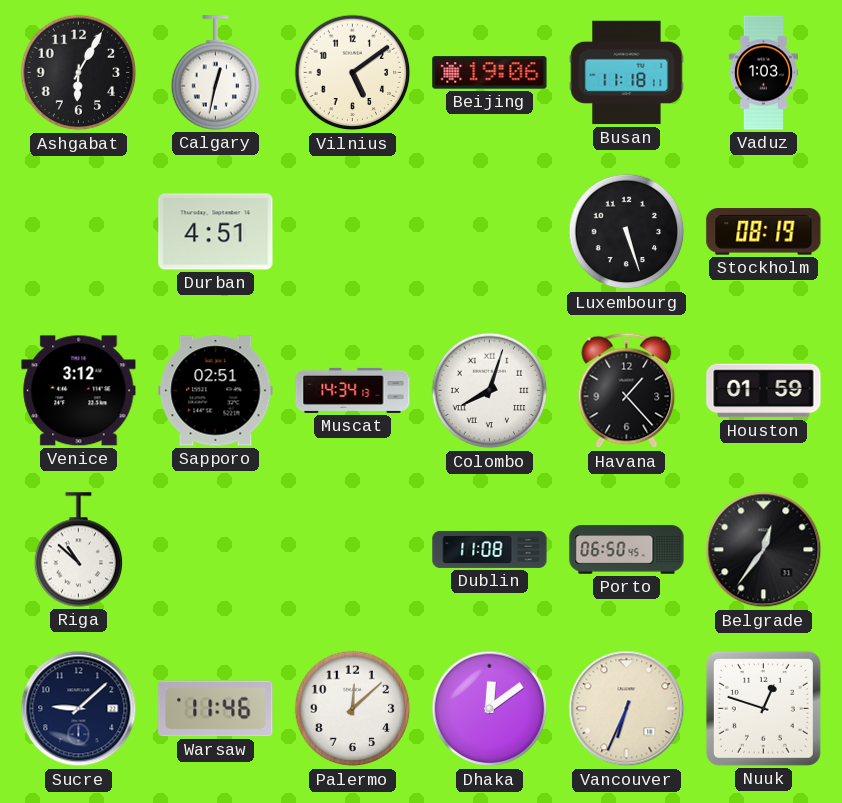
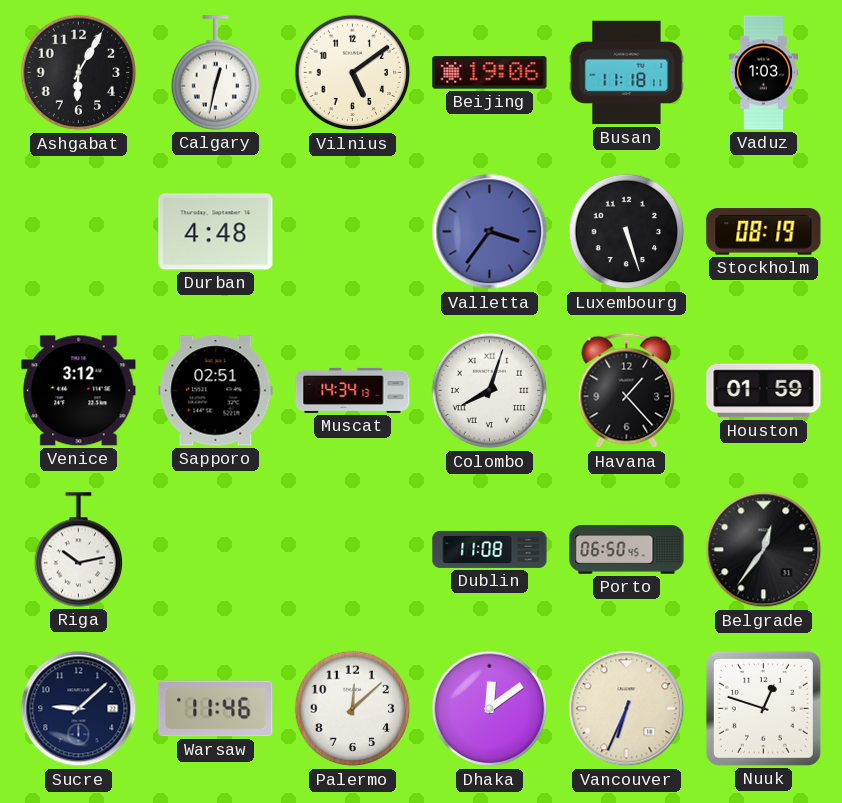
Durban: 4:51 -> 4:48 (216, 232)
Valletta: none -> 3:36 (490, 232)
Riga: 10:52 -> 10:13 (79, 550)
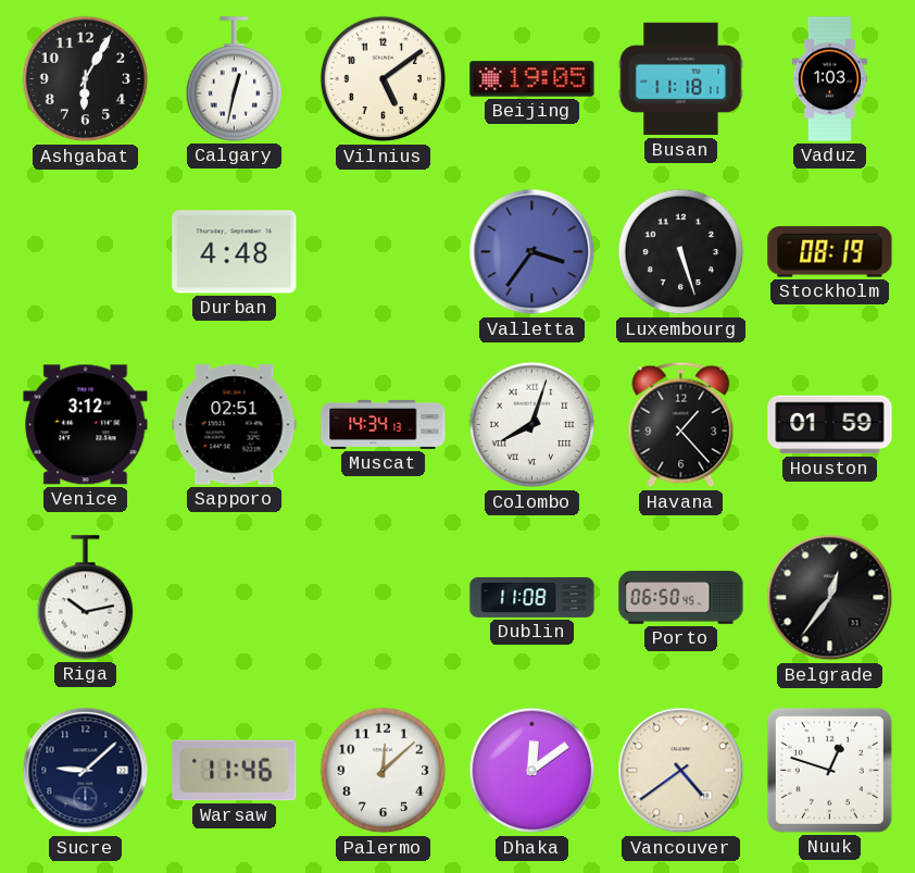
Beijing: 19:06 -> 19:05 (532, 79)
Vancouver: 6:34 -> 4:39 (681, 771)
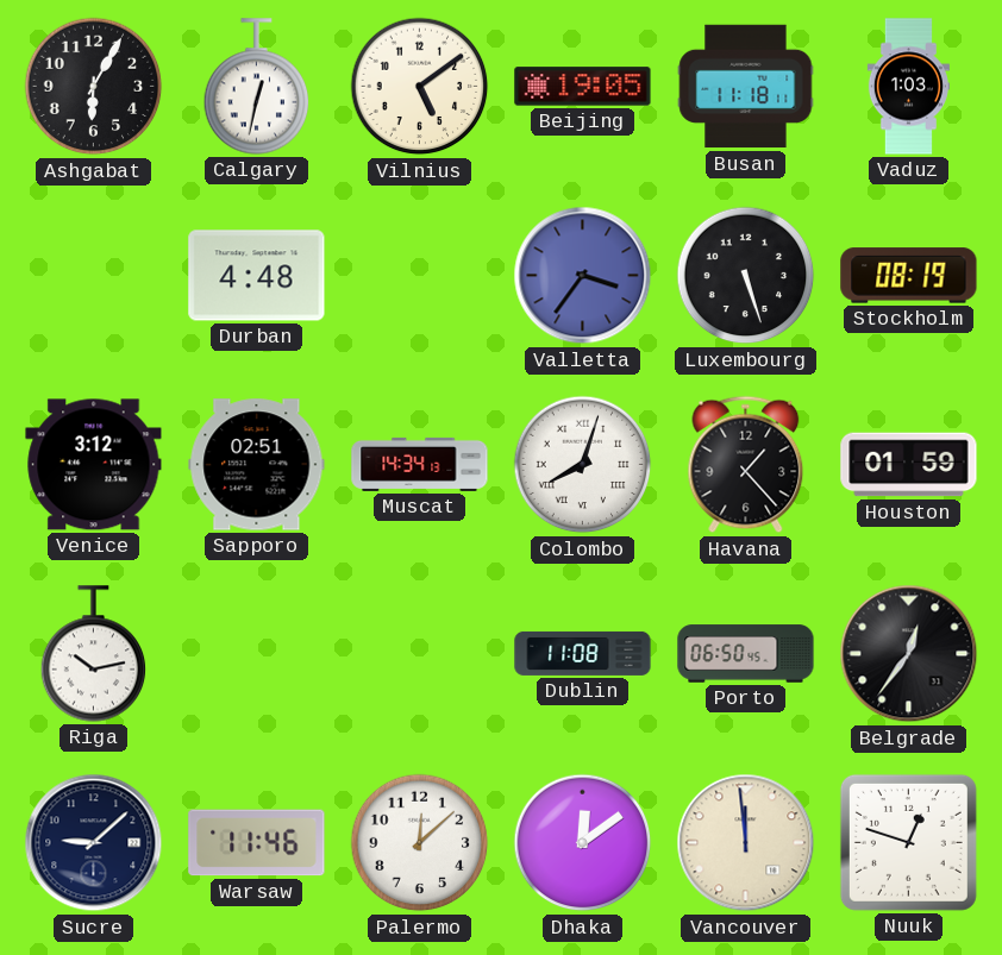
Vancouver: 4:39 -> 11:59 (746, 843)
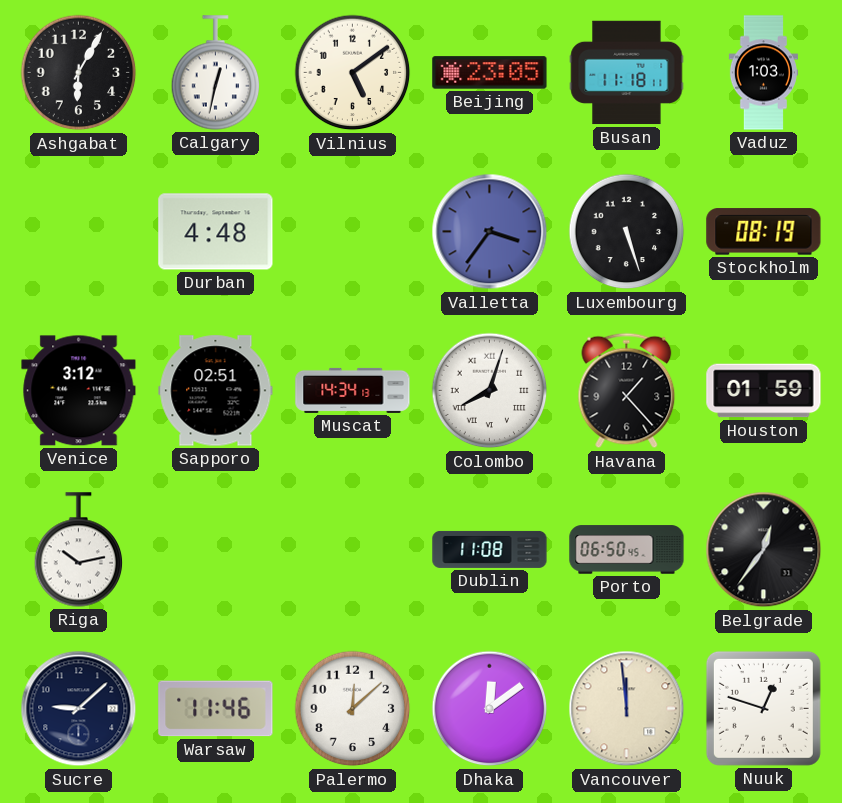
Beijing: 19:05 -> 23:05 (490, 73)
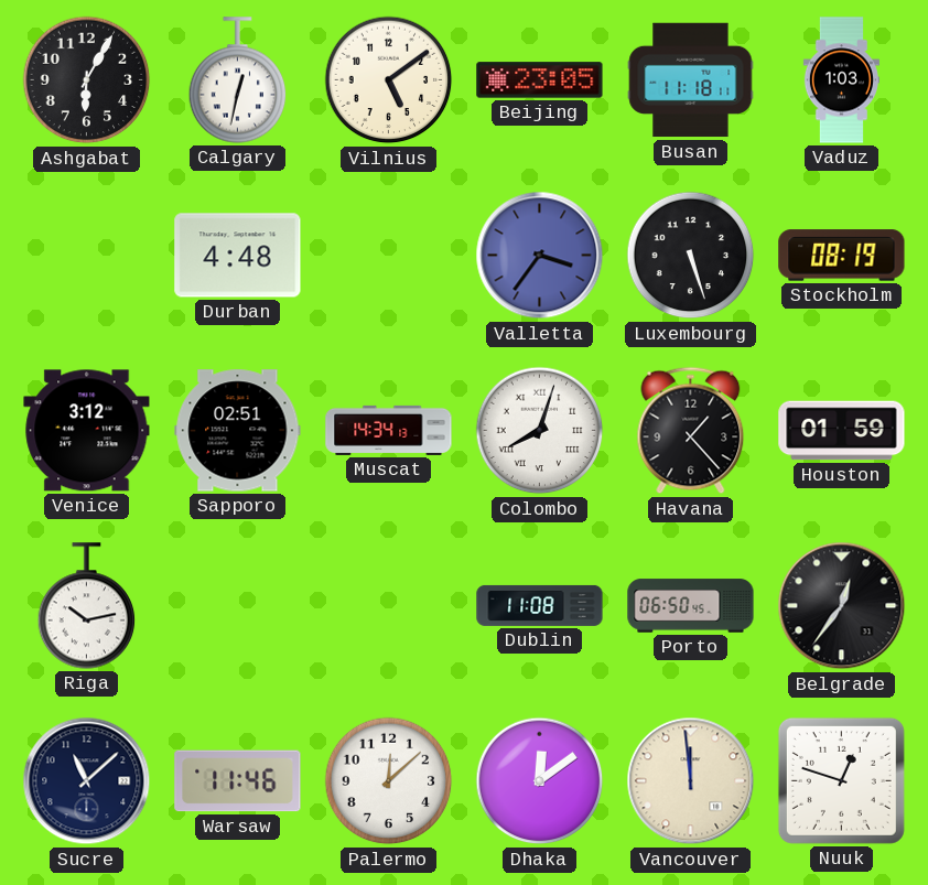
Sucre: 9:08 -> 11:08 (87, 781)
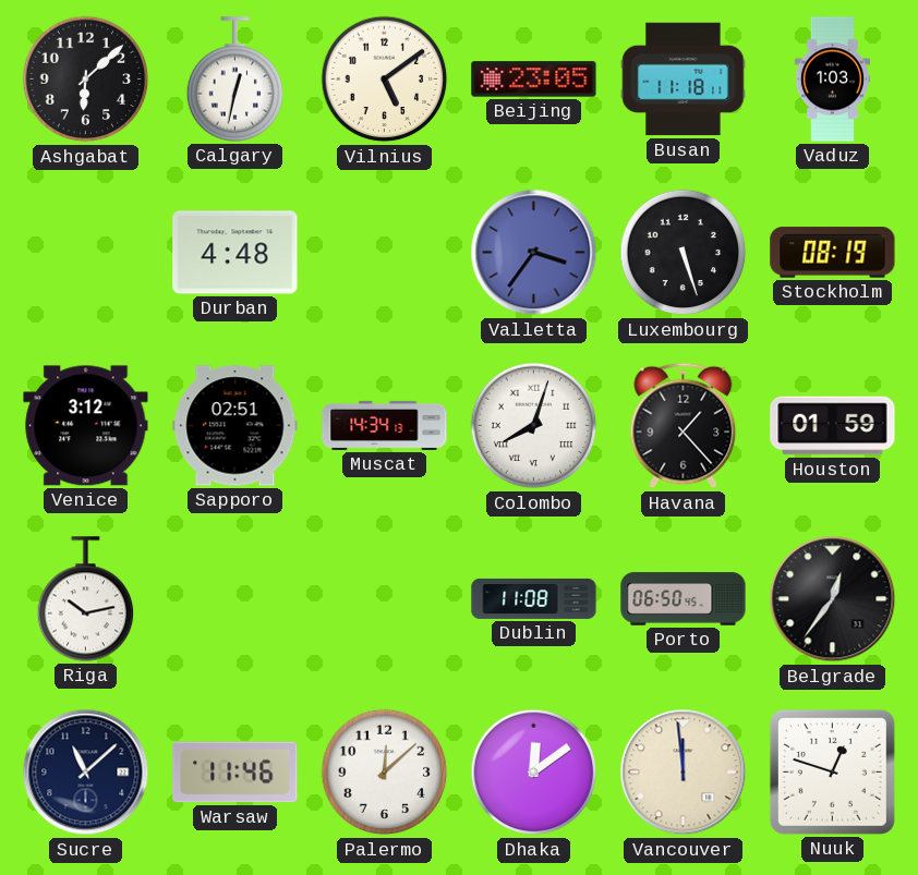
Ashgabat: 6:05 -> 6:08 (86, 80)
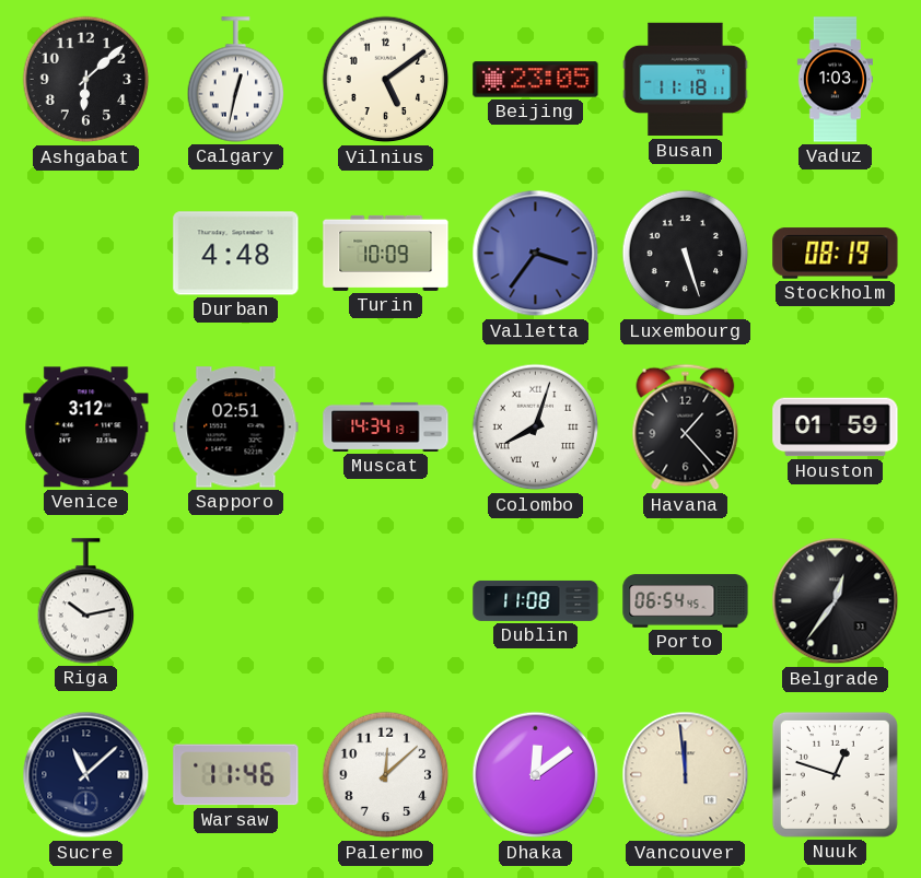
Turin: none -> 10:09 (386, 253)
Porto: 06:50 -> 06:54 (686, 601)
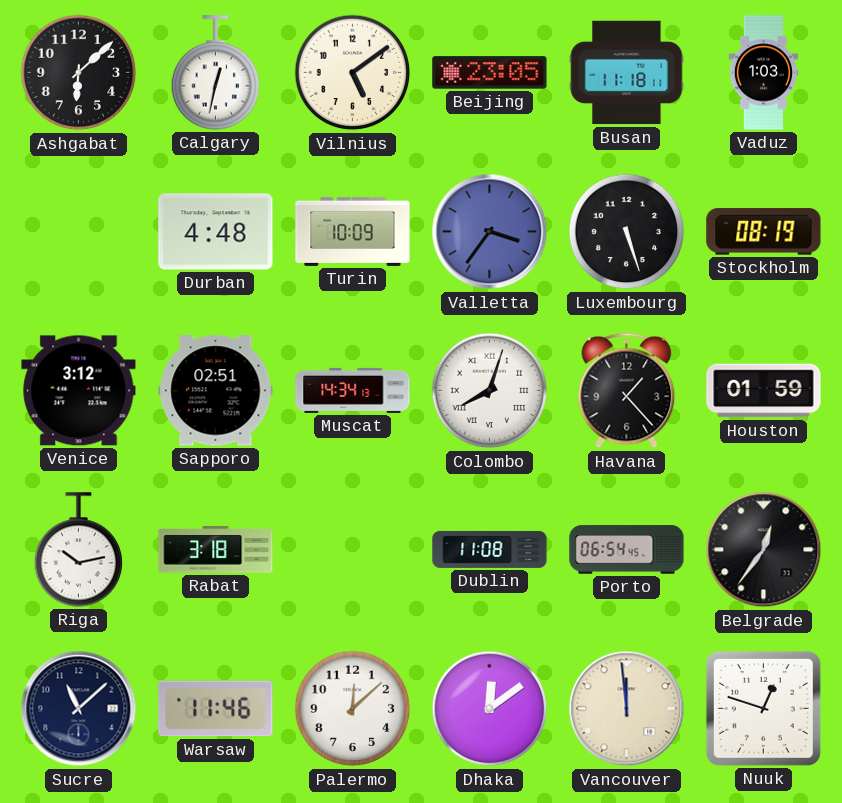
Rabat: none -> 3:18 (216, 550)
